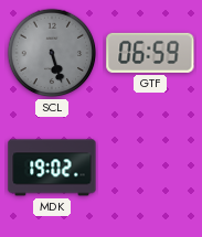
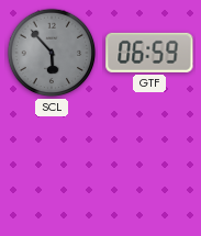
SCL: 5:27 -> 5:53 (52, 53)
MDK: 19:02 -> none (52, 168)
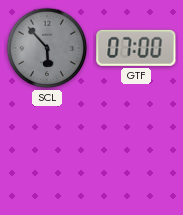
GTF: 06:59 -> 07:00 (136, 48)
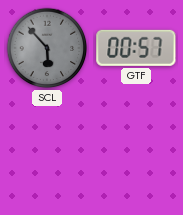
GTF: 07:00 -> 00:57 (136, 48)
